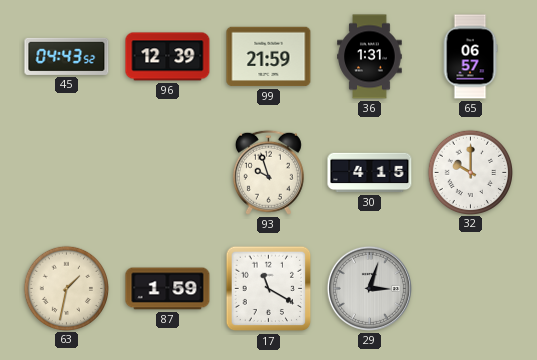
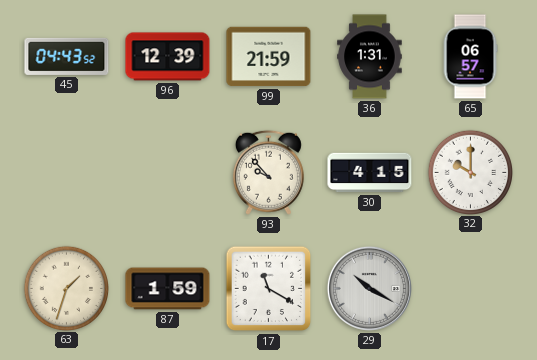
93: 9:57 -> 9:53 (268, 172)
63: 1:32 -> 1:33 (66, 288)
29: 3:03 -> 10:20 (369, 288)
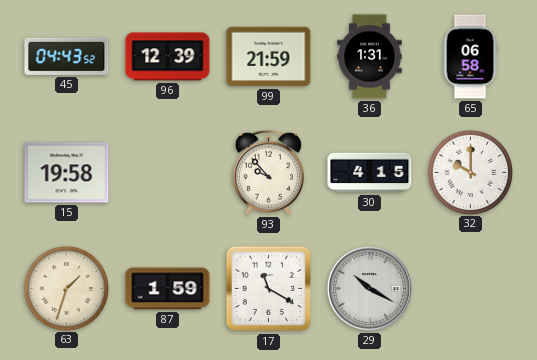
65: 06:57 -> 06:58 (470, 57)
15: none -> 19:58 (67, 173)
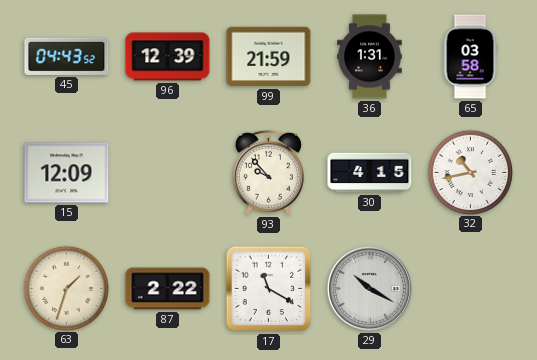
65: 06:58 -> 03:58 (470, 57)
15: 19:58 -> 12:09 (67, 173)
32: 10:00 -> 10:43 (470, 172)
87: 1:59 -> 2:22 (168, 289)
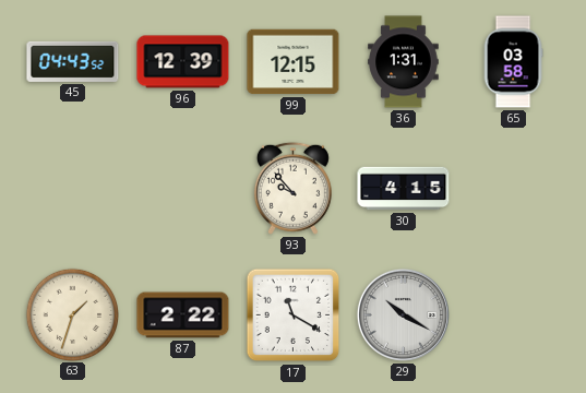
99: 21:59 -> 12:15 (294, 62)
15: 12:09 -> none (67, 173)
32: 10:43 -> none (470, 172)
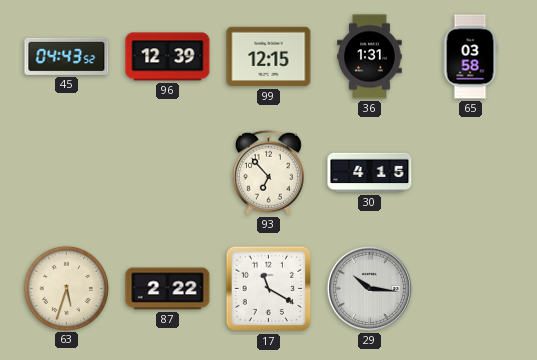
93: 9:53 -> 6:53 (268, 172)
63: 1:33 -> 5:33 (66, 288)
29: 10:20 -> 10:16 (369, 288)
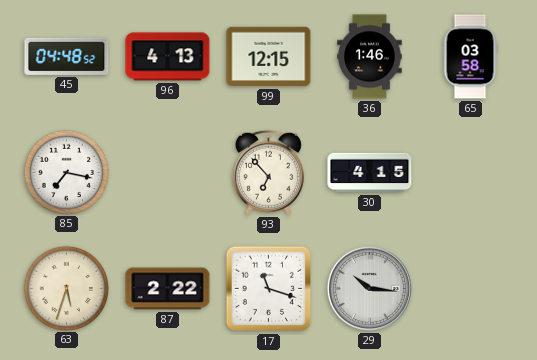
45: 04:43 -> 04:48 (67, 56)
96: 12:39 -> 4:13 (168, 57)
36: 1:31 -> 1:46 (370, 57)
85: none -> 7:17 (66, 172)
17: 11:20 -> 11:18 (269, 289)
